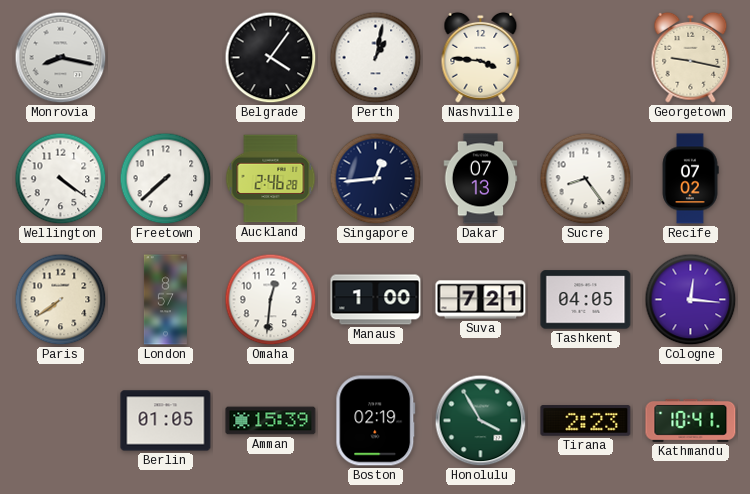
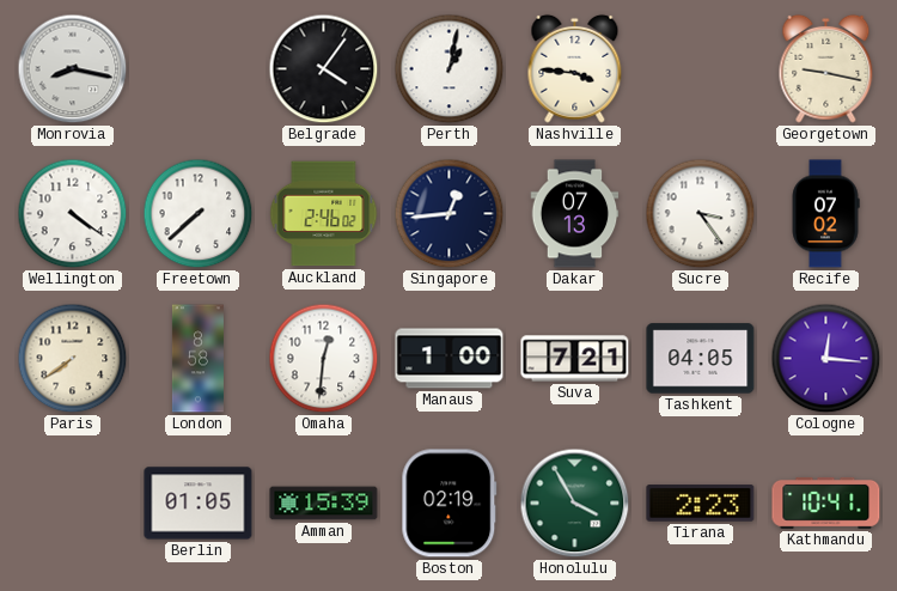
Auckland: 2:46:28 -> 2:46:02 (324, 214)
Sucre: 8:24 -> 3:24 (701, 214)
London: 8:57 -> 8:58 (197, 359)
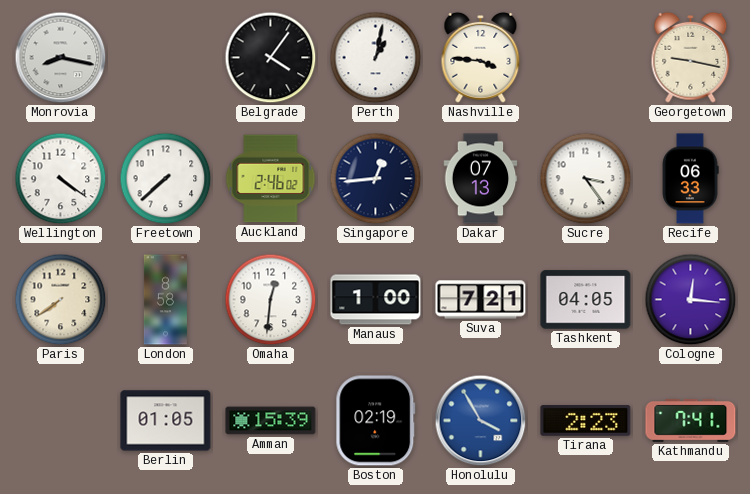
Recife: 07:02 -> 06:33 (690, 179)
Honolulu dial: green -> blue (481, 421)
Kathmandu: 10:41 -> 7:41 (691, 420)
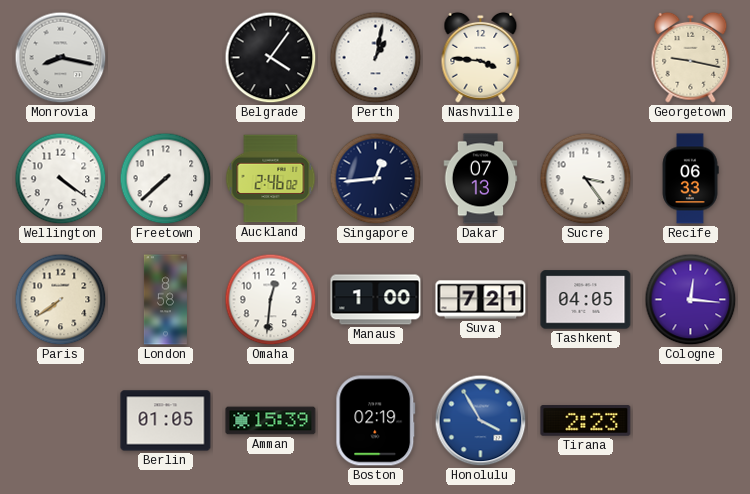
Kathmandu: 7:41 -> none (691, 420)
